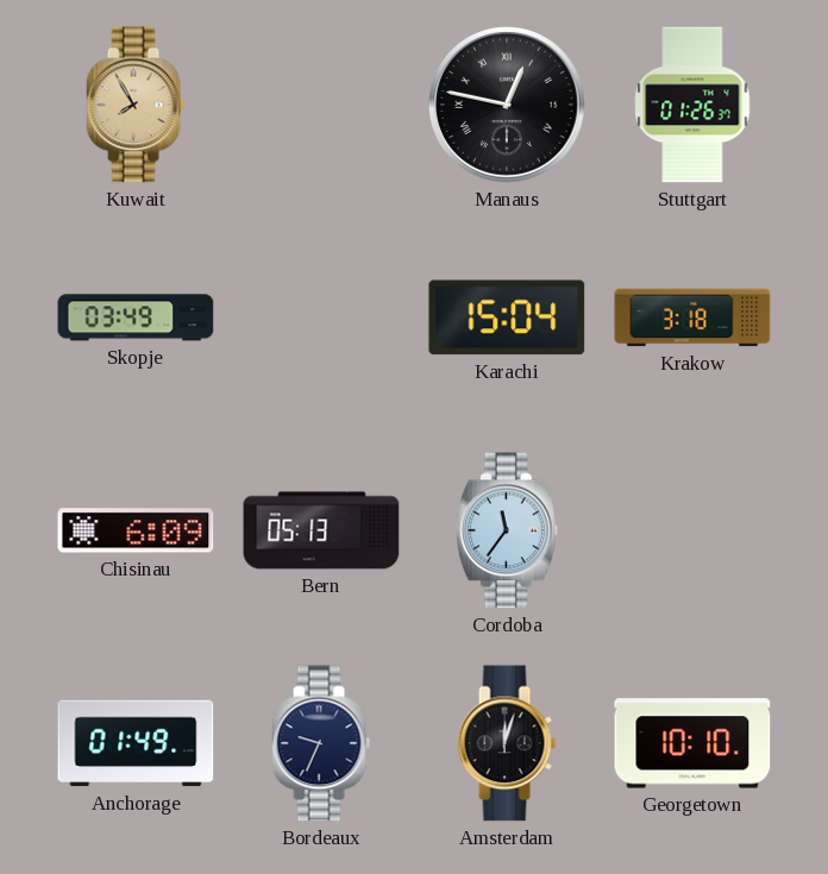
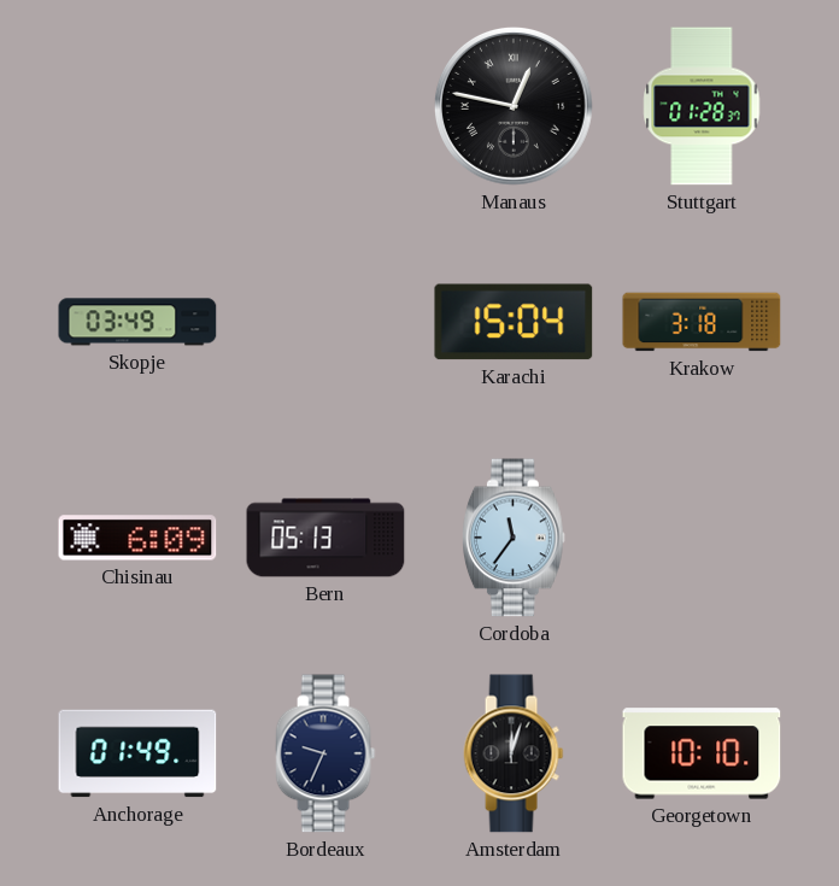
Kuwait: 7:55 -> none (136, 105)
Stuttgart: 01:26 -> 01:28 (702, 106)
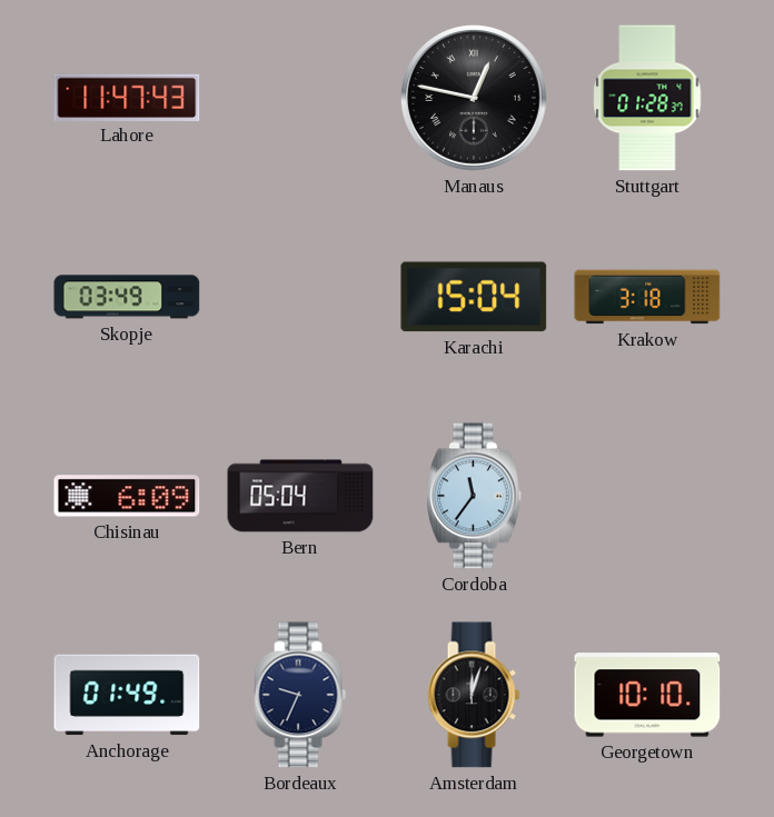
Lahore: none -> 11:47 (127, 97)
Bern: 05:13 -> 05:04 (300, 496)
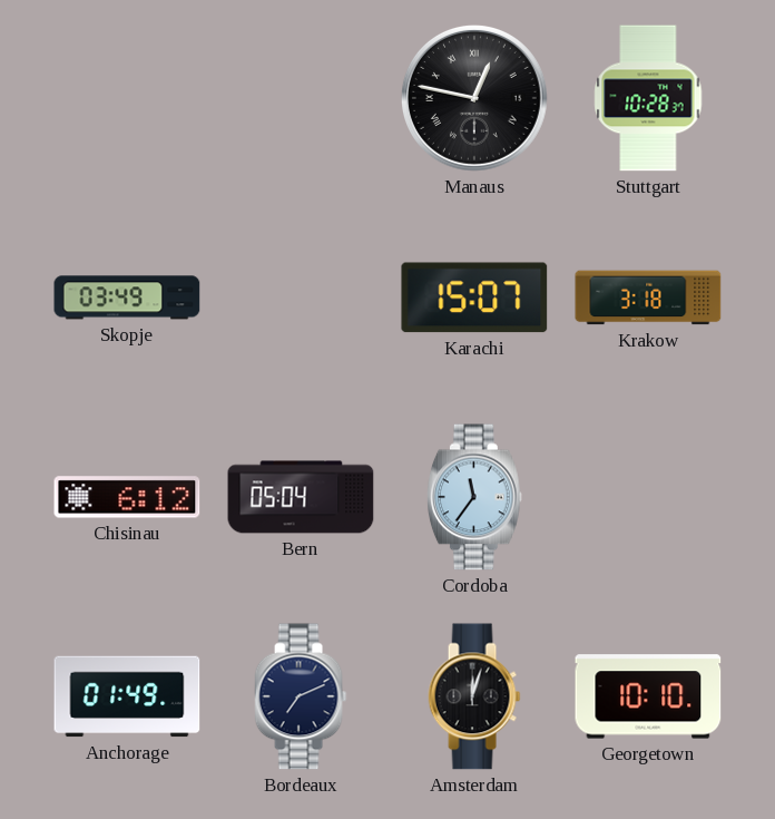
Lahore: 11:47 -> none (127, 97)
Stuttgart: 01:28 -> 10:28 (648, 98)
Karachi: 15:04 -> 15:07 (474, 298)
Chisinau: 6:09 -> 6:12 (127, 497)
Bordeaux: 9:34 -> 7:11 (301, 696)
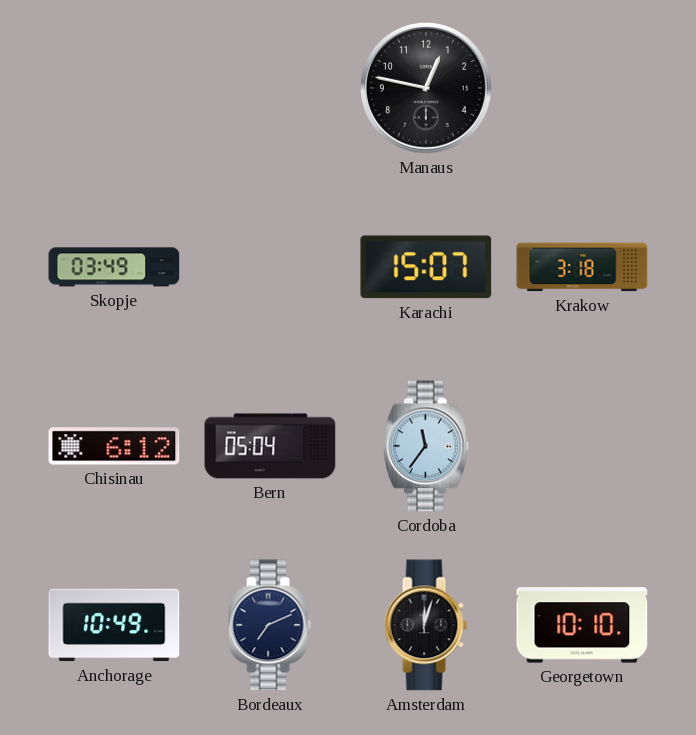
Manaus numerals: Roman -> Arabic (426, 88)
Stuttgart: 10:28 -> none (648, 98)
Anchorage: 01:49 -> 10:49 (114, 625)
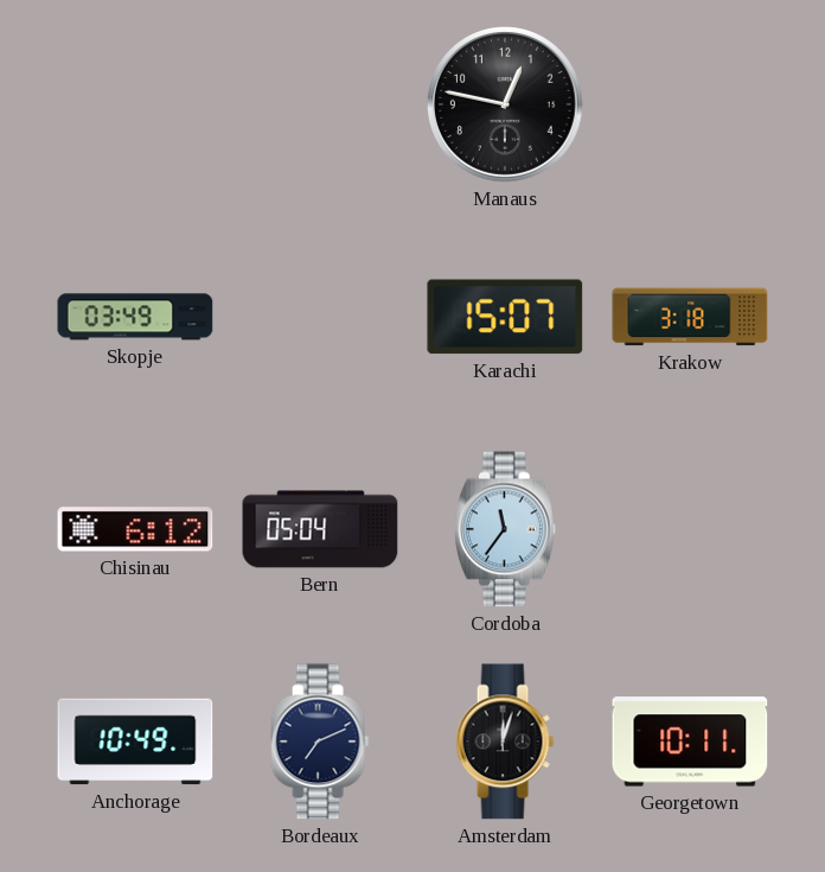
Georgetown: 10:10 -> 10:11 (690, 741)
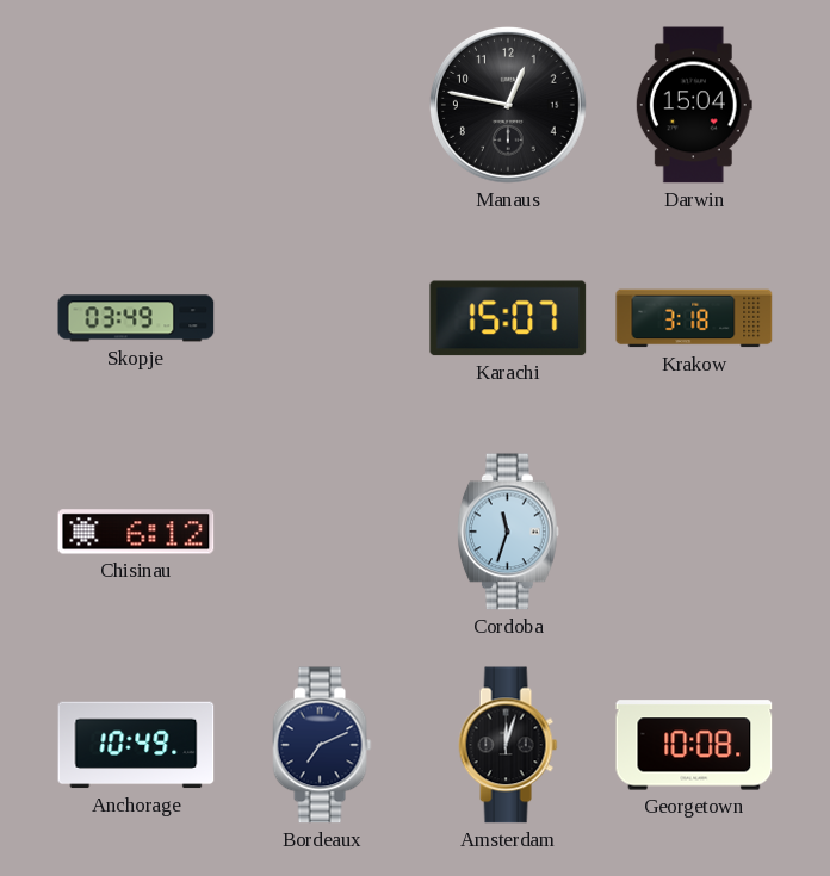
Darwin: none -> 15:04 (694, 105)
Bern: 05:04 -> none (320, 529)
Cordoba: 11:36 -> 11:33 (508, 532)
Georgetown: 10:11 -> 10:08 (694, 745)
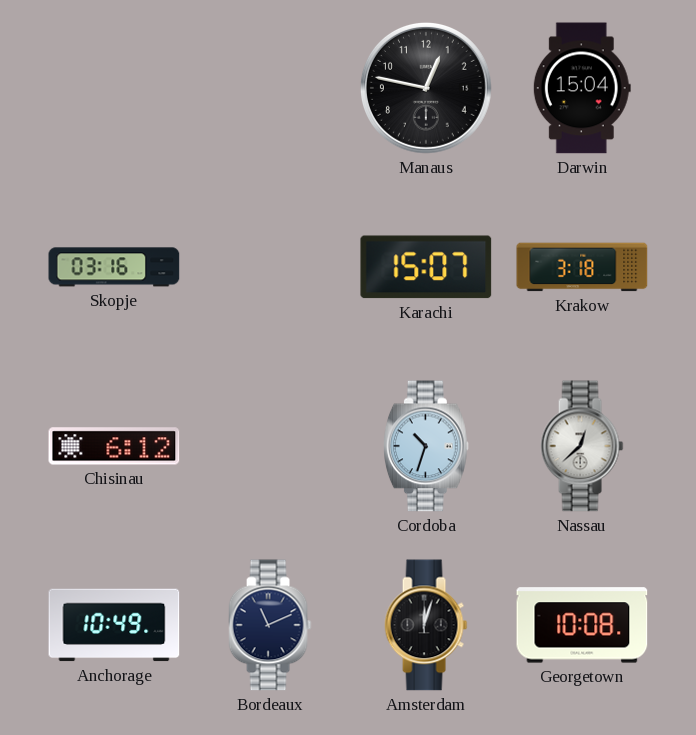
Skopje: 03:49 -> 03:16 (114, 267)
Cordoba: 11:33 -> 10:33 (426, 446)
Nassau: none -> 12:38 (582, 446)
Bordeaux: 7:11 -> 11:11 (270, 625)
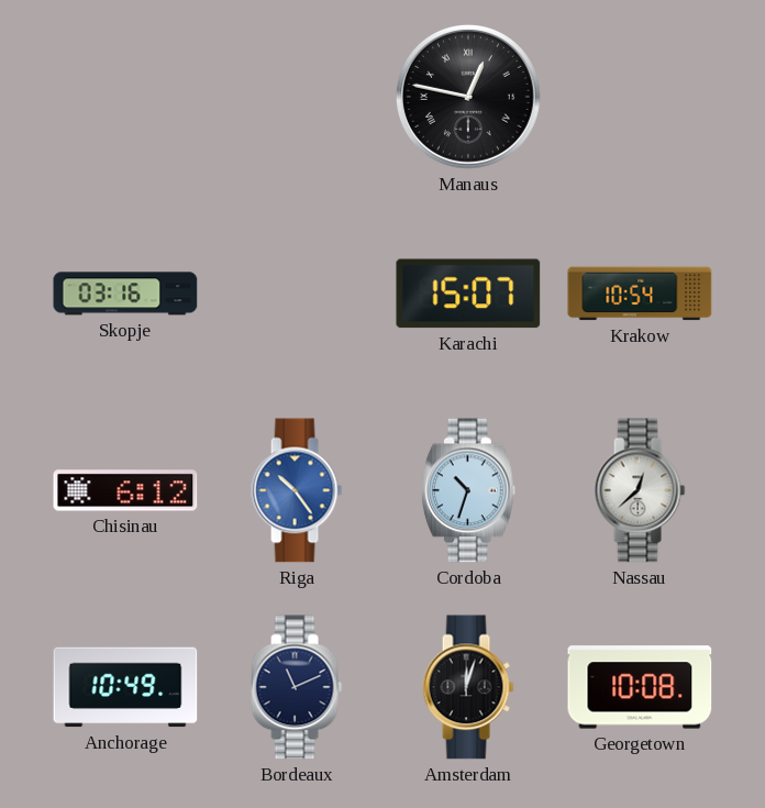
Manaus numerals: Arabic -> Roman (468, 97)
Darwin: 15:04 -> none (582, 88)
Krakow: 3:18 -> 10:54 (640, 294)
Riga: none -> 10:24 (297, 490)
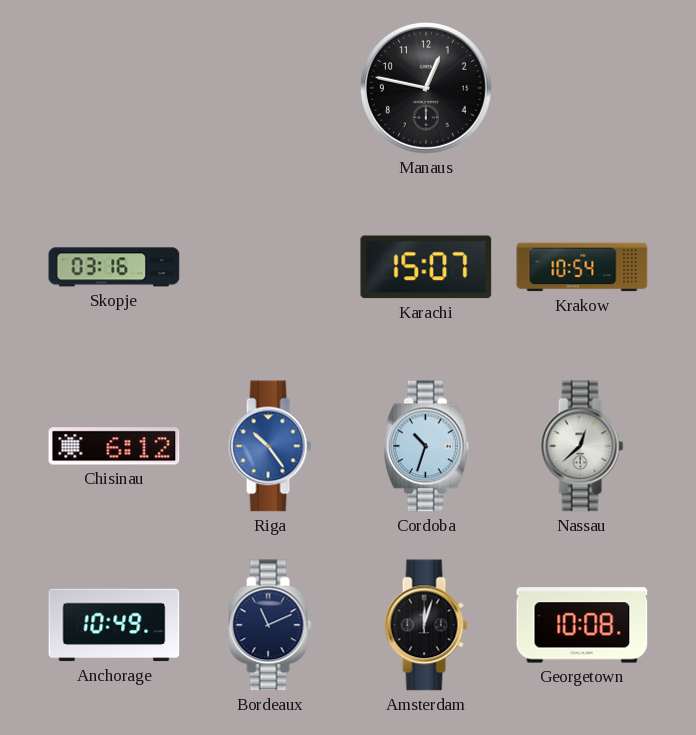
Manaus numerals: Roman -> Arabic (426, 88)
